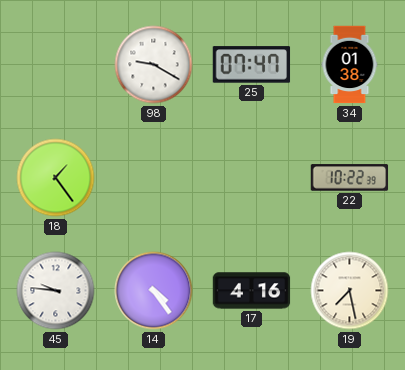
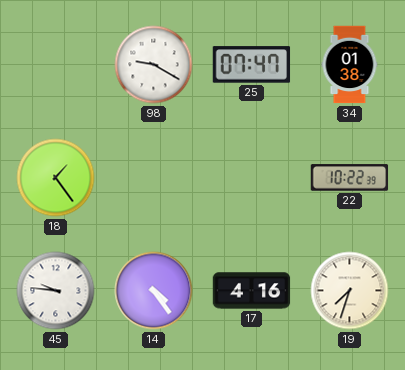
19: 7:28 -> 7:33 (350, 291)
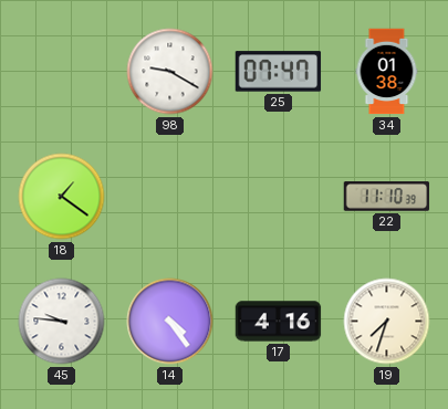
18: 1:24 -> 1:21 (62, 197)
22: 10:22 -> 11:10 (387, 197)
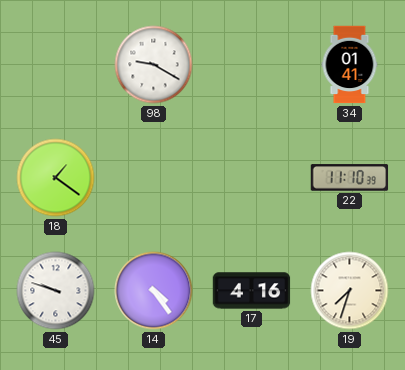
25: 07:47 -> none (279, 72)
34: 01:38 -> 01:41 (350, 65)
45: 9:46 -> 9:48 (56, 291)
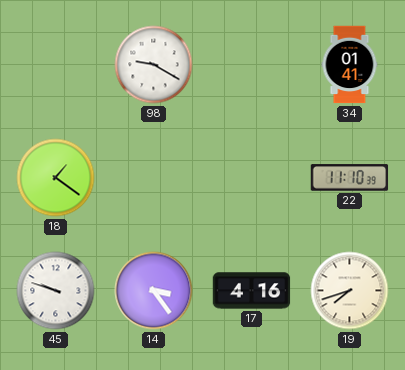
14: 4:24 -> 3:24 (154, 291)
19: 7:33 -> 7:42 (350, 291)
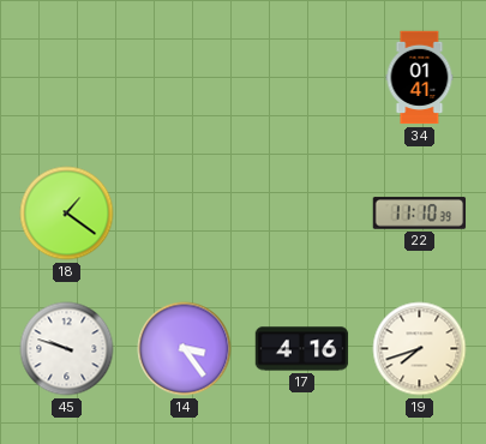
98: 9:20 -> none (154, 65)
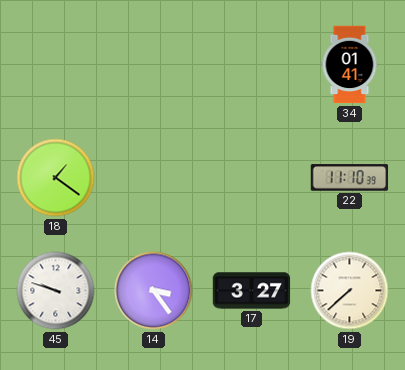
17: 4:16 -> 3:27 (252, 291)
19: 7:42 -> 7:38 (350, 291)
